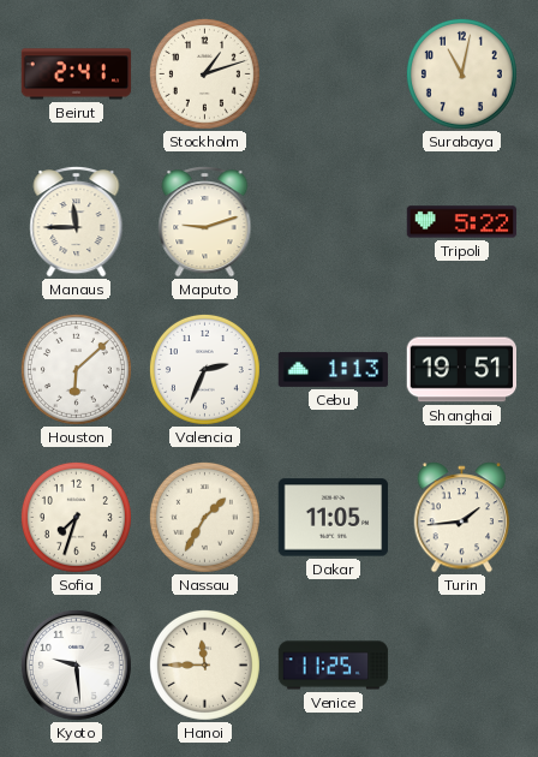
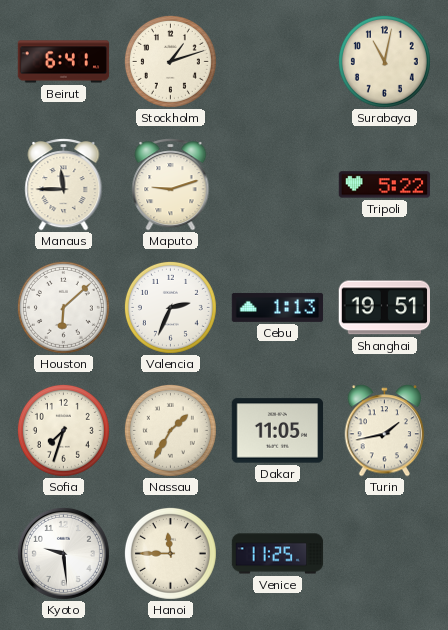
Beirut: 2:41 -> 6:41 (64, 62)
Turin: 1:44 -> 1:43 (385, 431)
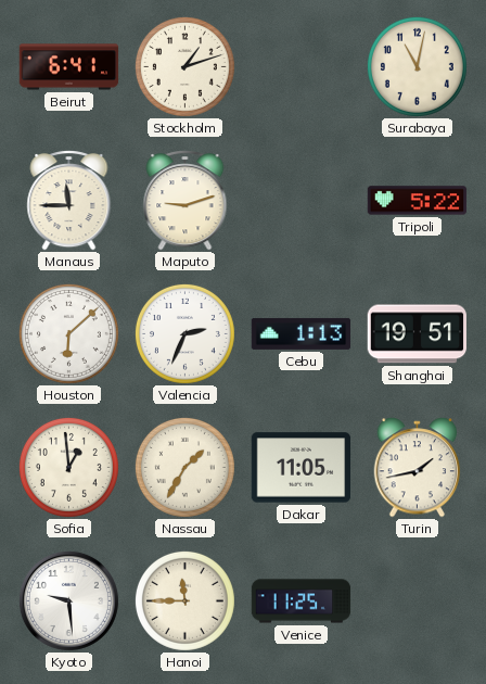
Sofia: 7:33 -> 12:59 (68, 467)
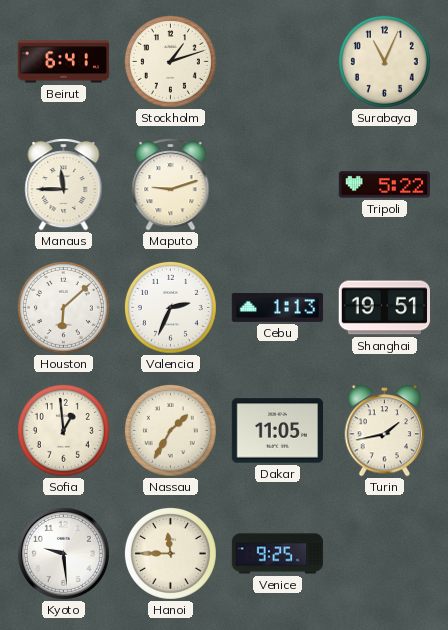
Surabaya: 11:02 -> 11:04 (384, 61)
Venice: 11:25 -> 9:25 (278, 554)
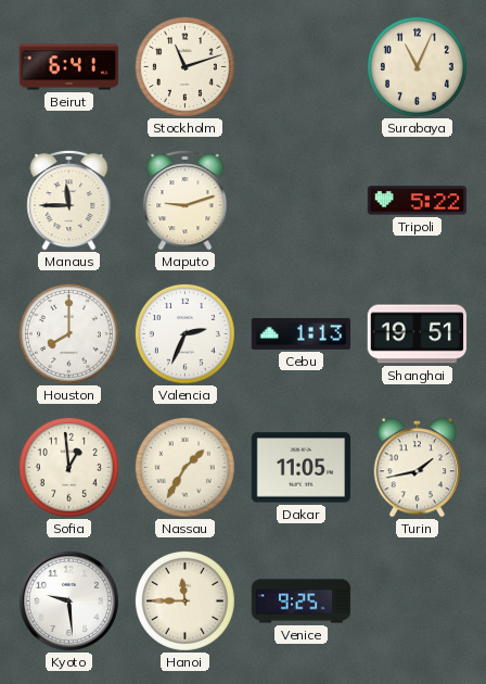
Stockholm: 1:12 -> 11:12 (184, 66)
Houston: 6:08 -> 8:00 (68, 333)
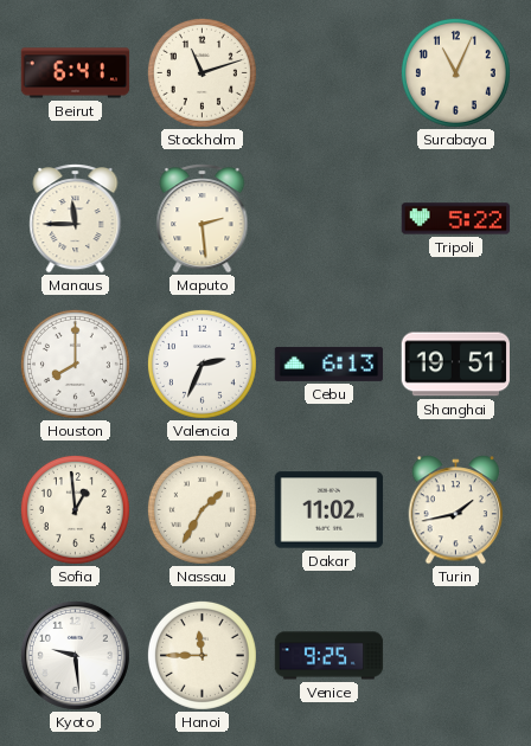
Maputo: 9:12 -> 2:29 (203, 219)
Cebu: 1:13 -> 6:13 (330, 364)
Dakar: 11:05 -> 11:02 (330, 510)
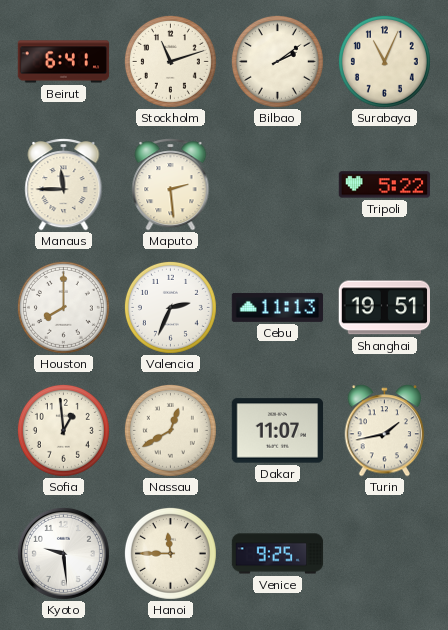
Bilbao: none -> 2:09 (277, 61)
Cebu: 6:13 -> 11:13 (278, 307)
Nassau: 1:35 -> 12:40 (170, 430)
Dakar: 11:02 -> 11:07 (278, 431)
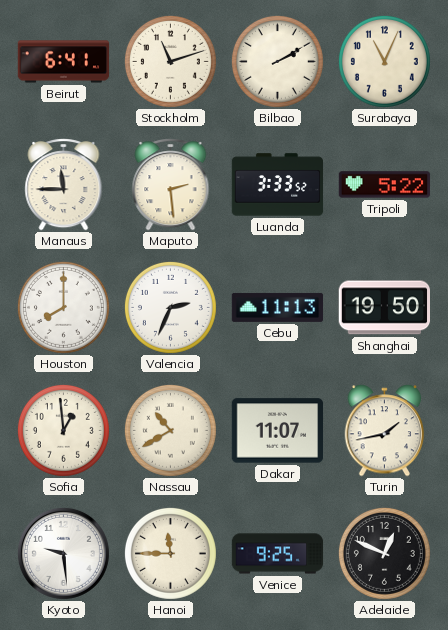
Bilbao: 2:09 -> 2:10 (277, 61)
Luanda: none -> 3:33 (278, 185)
Shanghai: 19:51 -> 19:50 (385, 308)
Nassau: 12:40 -> 10:40 (170, 430)
Adelaide: none -> 12:49 (384, 553)
